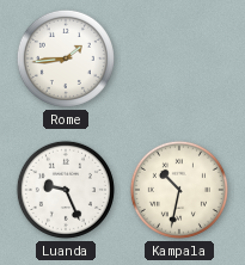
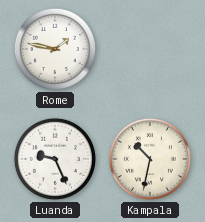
Rome: 1:44 -> 1:47 (55, 49)
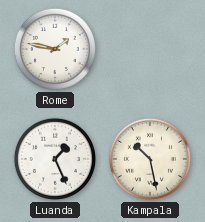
Luanda: 9:26 -> 1:26 (55, 159)
Kampala: 10:32 -> 10:28 (150, 159)
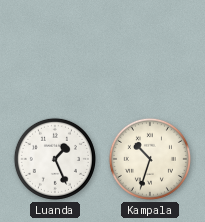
Rome: 1:47 -> none (55, 49)
Kampala: 10:28 -> 10:33 (150, 159)
